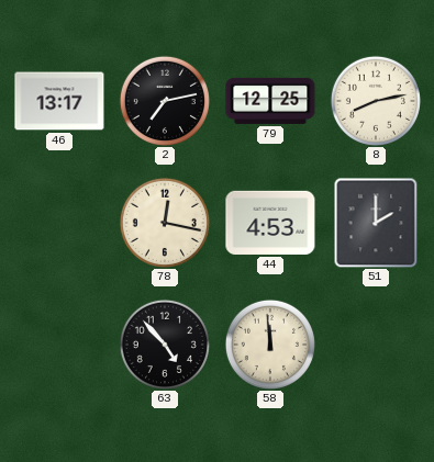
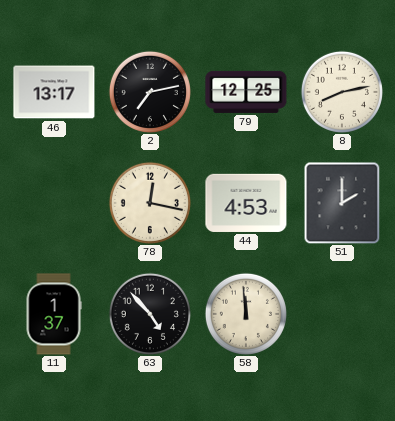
11: none -> 1:37 (54, 314)
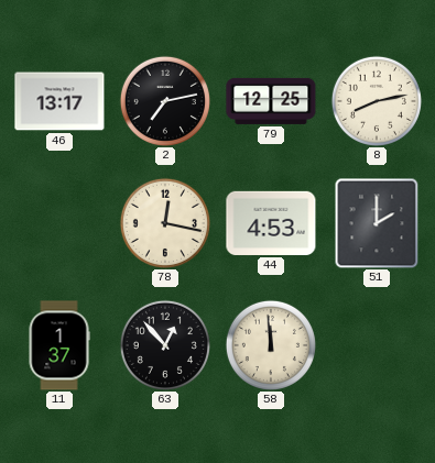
63: 4:53 -> 12:53 (165, 345)
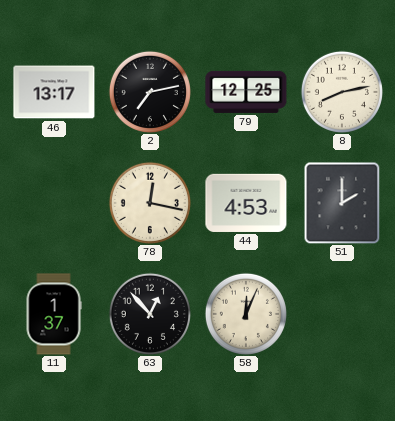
58: 11:59 -> 12:04 (246, 314)
